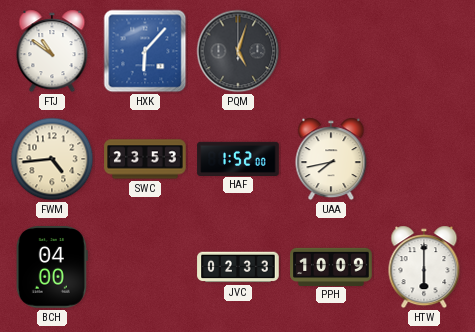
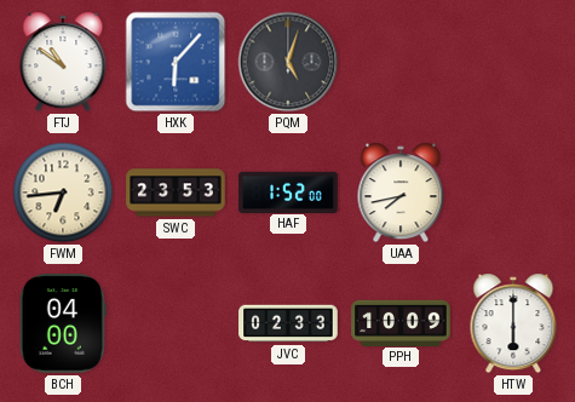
FWM: 4:44 -> 6:44 (63, 193)
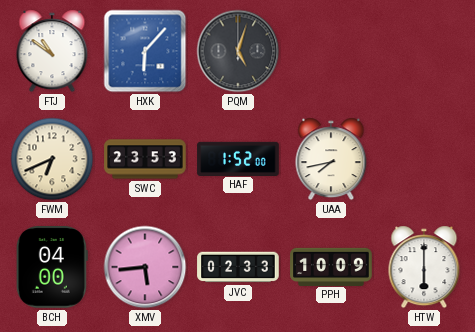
FWM: 6:44 -> 6:41 (52, 159)
XMV: none -> 5:44 (145, 267)
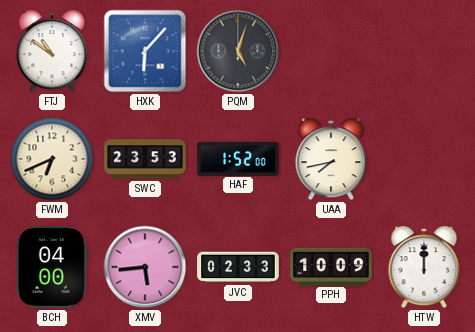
HTW: 6:00 -> 12:00 (424, 267)
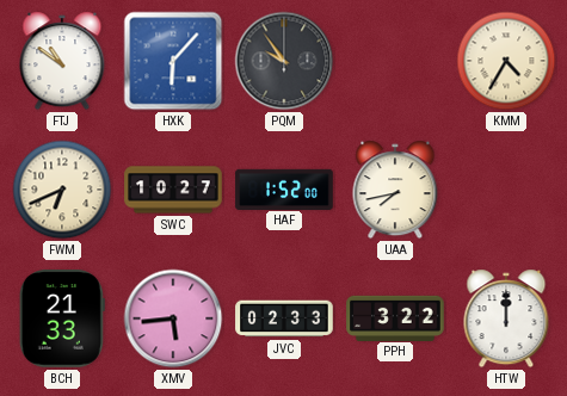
PQM: 5:03 -> 9:54 (284, 61)
KMM: none -> 4:35 (506, 61)
SWC: 23:53 -> 10:27 (173, 190)
BCH: 04:00 -> 21:33 (62, 318)
PPH: 10:09 -> 3:22 (395, 317)
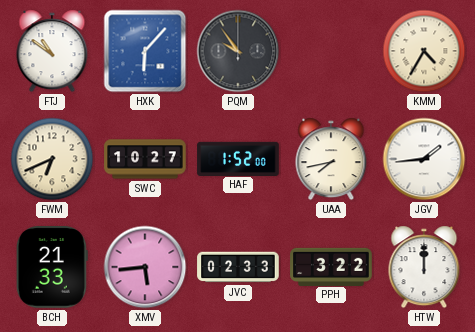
JGV: none -> 1:44 (424, 159)
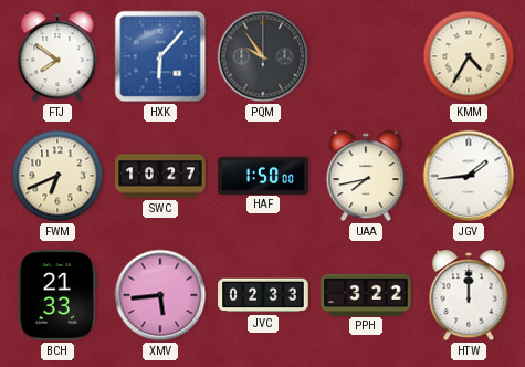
FTJ: 10:51 -> 7:51 (57, 56)
HAF: 1:52 -> 1:50 (263, 175)
